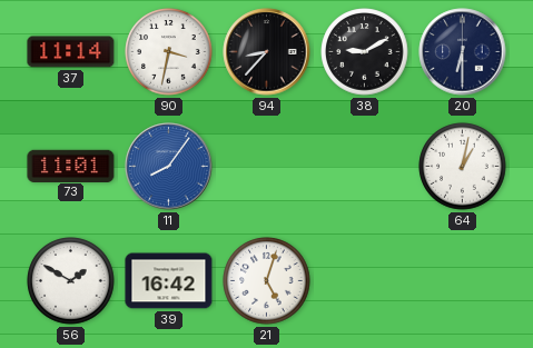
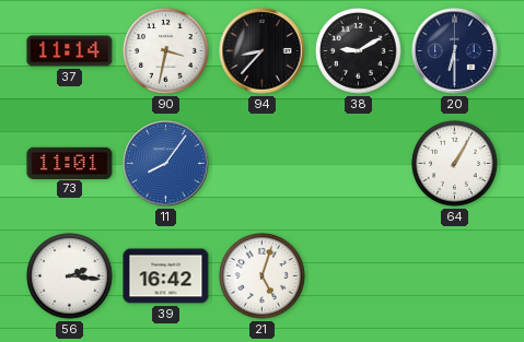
64: 1:02 -> 1:05 (455, 164)
56: 1:50 -> 2:16 (70, 276)
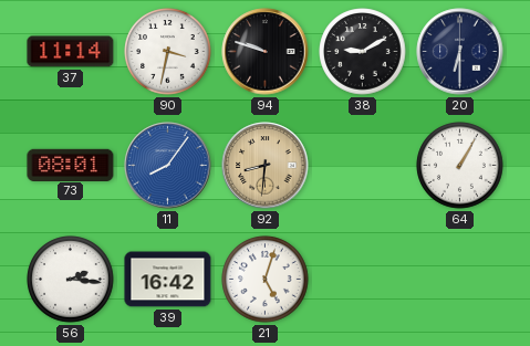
94: 8:37 -> 9:48 (266, 52)
73: 11:01 -> 08:01 (71, 165)
92: none -> 8:31 (266, 166)
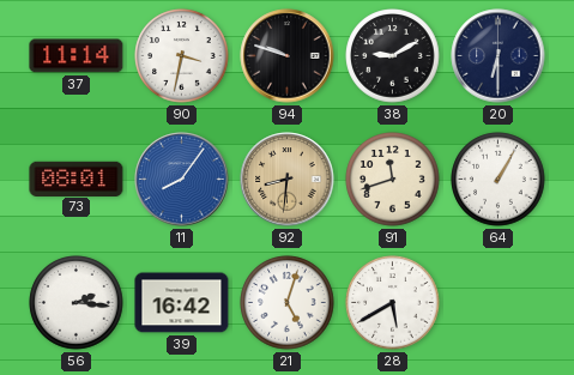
91: none -> 11:42 (393, 180)
28: none -> 5:40 (393, 303)
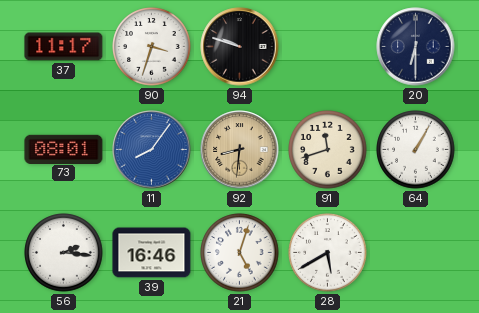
37: 11:14 -> 11:17 (64, 47)
90: 3:32 -> 3:33 (152, 47)
38: 9:10 -> none (393, 56)
39: 16:42 -> 16:46 (152, 253)
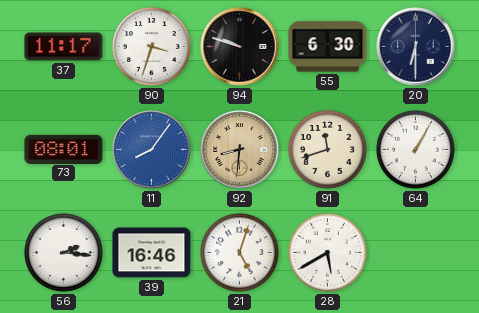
55: none -> 6:30 (328, 47)
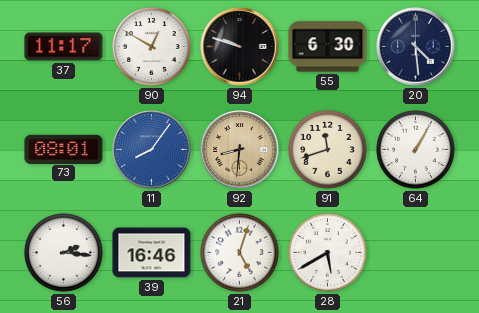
90: 3:33 -> 12:50 (152, 47)
20: 6:30 -> 4:29 (416, 47)
